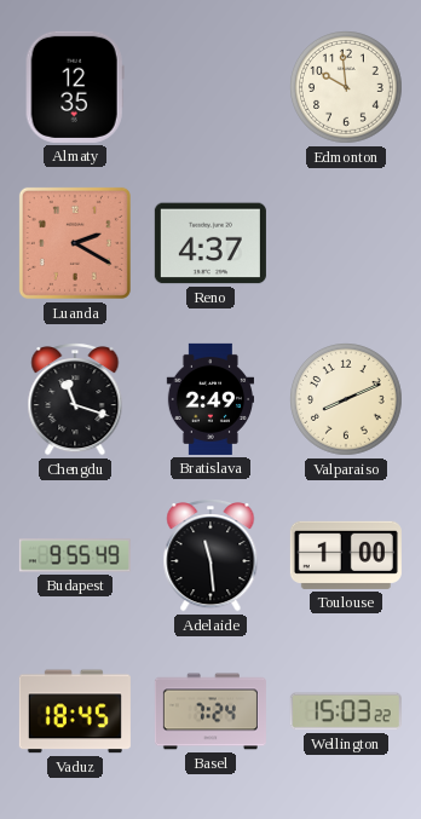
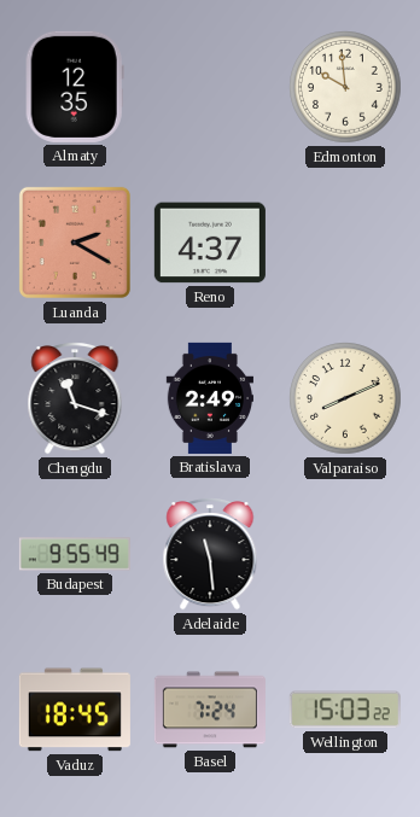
Toulouse: 1:00 -> none (346, 555)
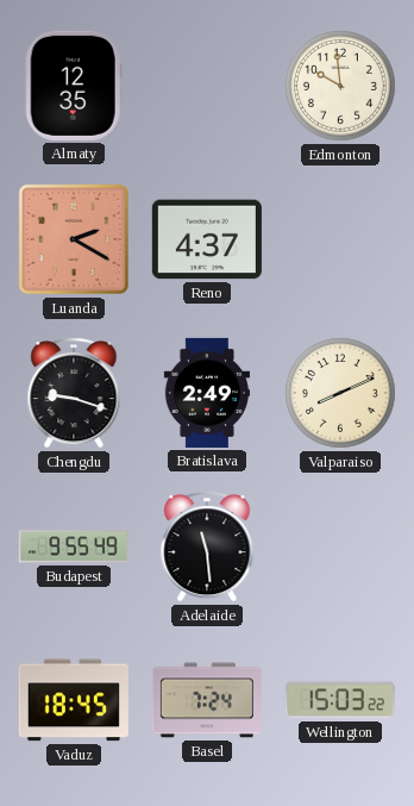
Chengdu: 11:18 -> 9:18 (74, 394)
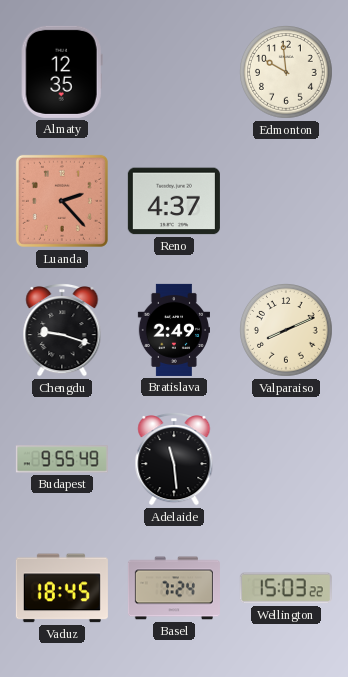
Luanda: 2:20 -> 2:23 (62, 201)
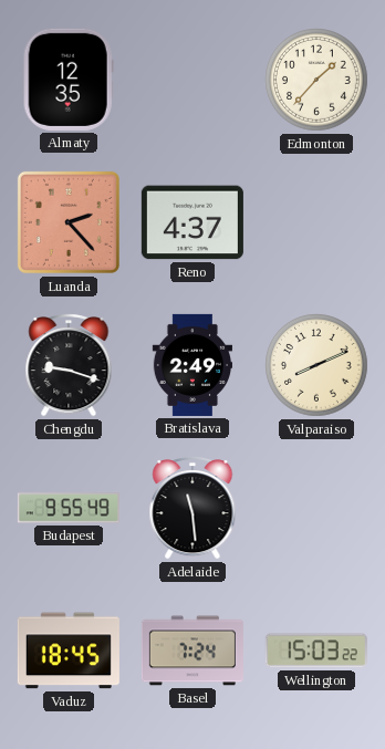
Edmonton: 9:59 -> 1:37 (318, 81)
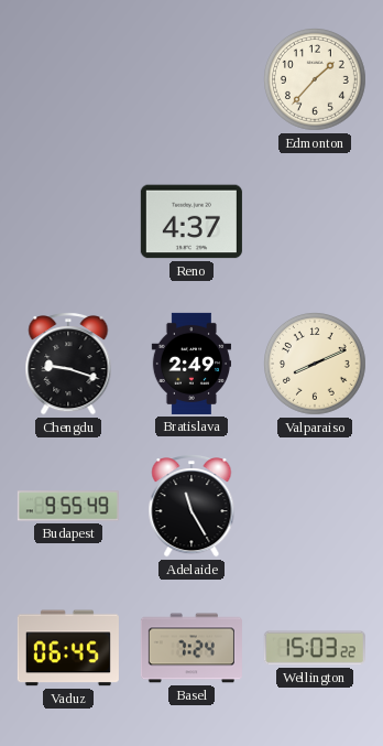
Almaty: 12:35 -> none (69, 80)
Luanda: 2:23 -> none (69, 222)
Adelaide: 11:29 -> 11:25 (191, 507)
Vaduz: 18:45 -> 06:45 (68, 648)
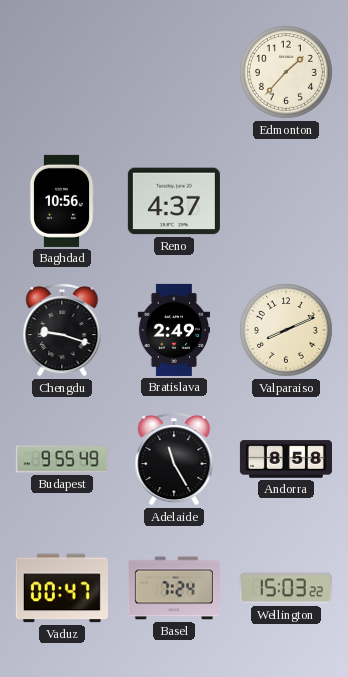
Baghdad: none -> 10:56 (61, 201)
Andorra: none -> 8:58 (286, 459)
Vaduz: 06:45 -> 00:47 (62, 588)
